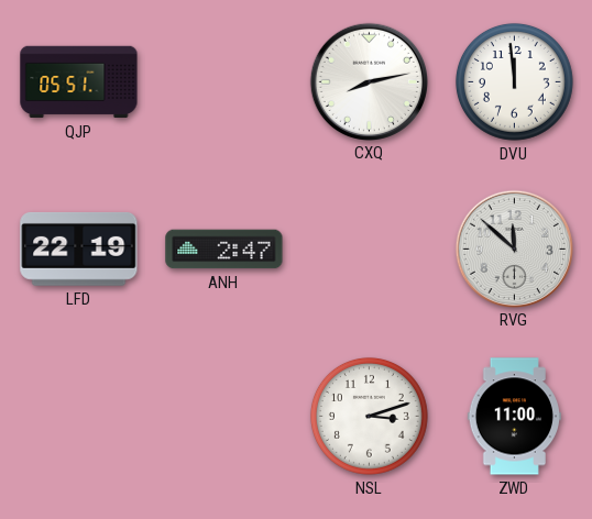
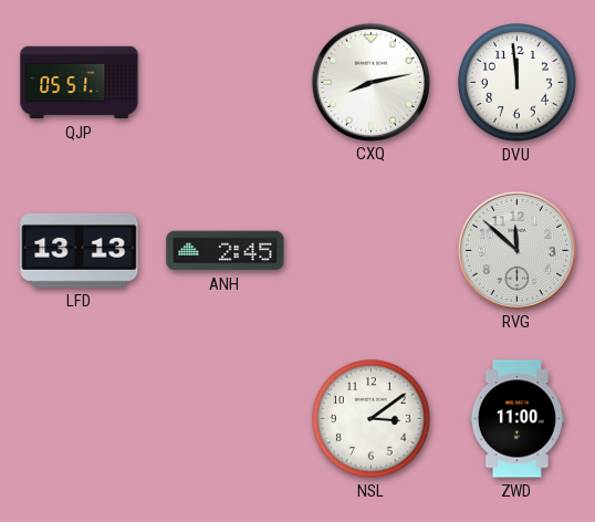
LFD: 22:19 -> 13:13 (80, 250)
ANH: 2:47 -> 2:45 (226, 251)
NSL: 3:12 -> 3:09 (370, 418)
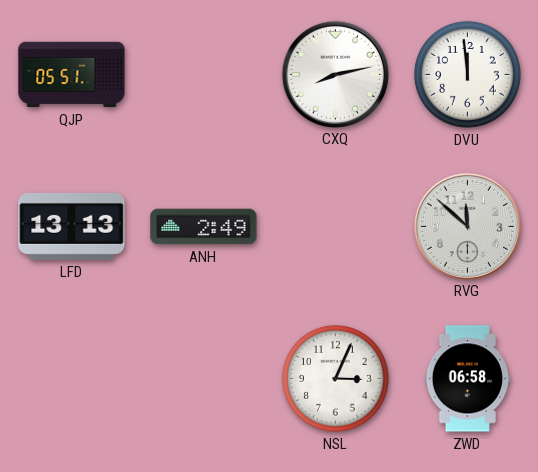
ANH: 2:45 -> 2:49 (204, 227)
NSL: 3:09 -> 3:04 (335, 378)
ZWD: 11:00 -> 06:58 (467, 379)
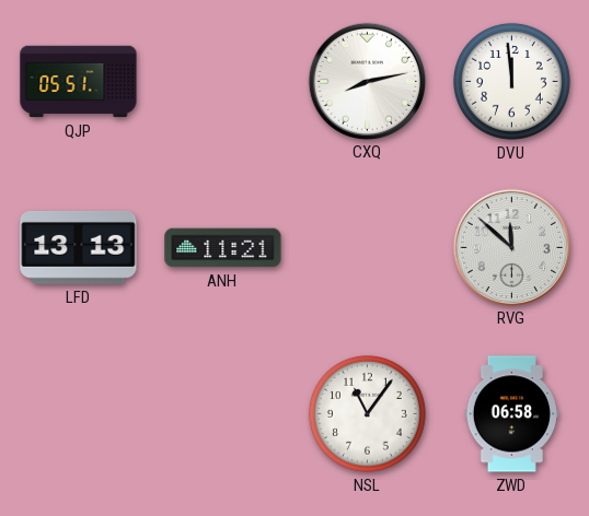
ANH: 2:49 -> 11:21 (223, 248)
NSL: 3:04 -> 11:06 (367, 413)
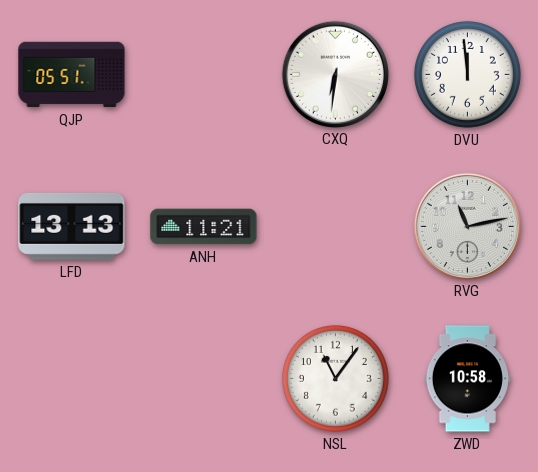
CXQ: 8:13 -> 6:31 (335, 74)
RVG: 11:52 -> 11:13 (467, 226)
ZWD: 06:58 -> 10:58 (467, 379)
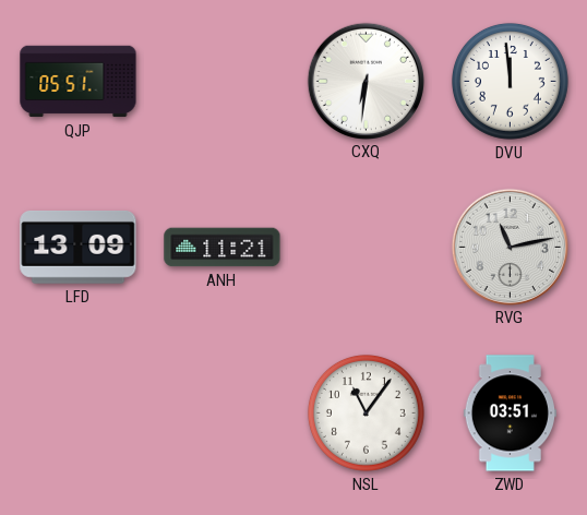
LFD: 13:13 -> 13:09 (79, 247)
ZWD: 10:58 -> 03:51 (510, 414)
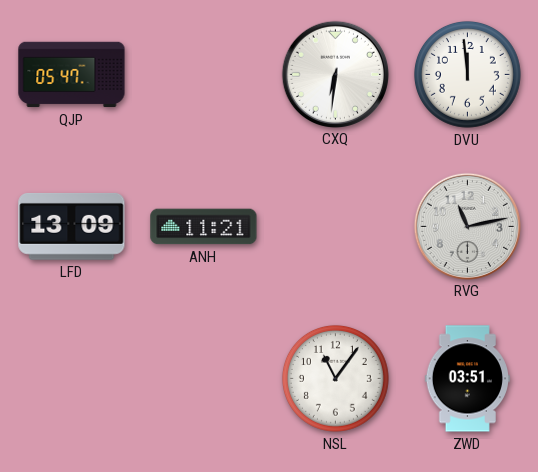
QJP: 05:51 -> 05:47 (72, 75)
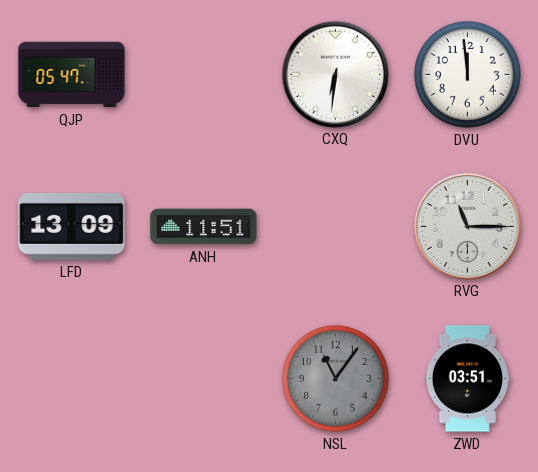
ANH: 11:21 -> 11:51 (204, 227)
RVG: 11:13 -> 11:15 (467, 226)
NSL dial: white -> grey (335, 378)
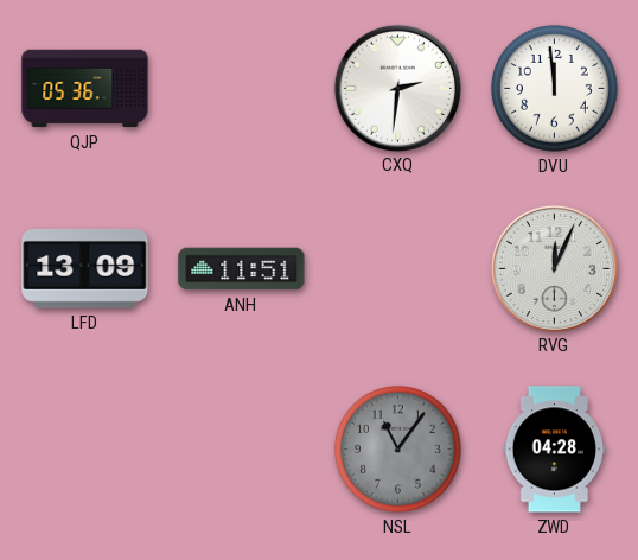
QJP: 05:47 -> 05:36 (85, 89)
CXQ: 6:31 -> 2:31 (397, 88)
RVG: 11:15 -> 12:04 (554, 268)
ZWD: 03:51 -> 04:28 (554, 450)
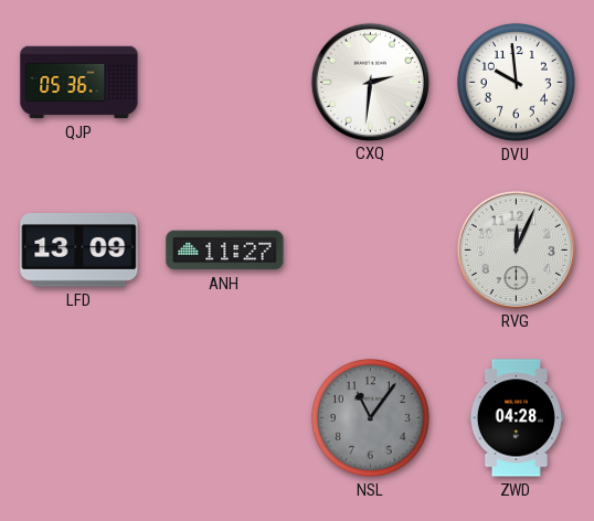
DVU: 11:59 -> 9:59 (516, 82)
ANH: 11:51 -> 11:27 (225, 251)
